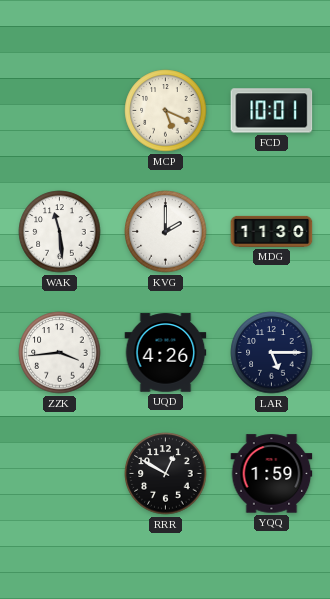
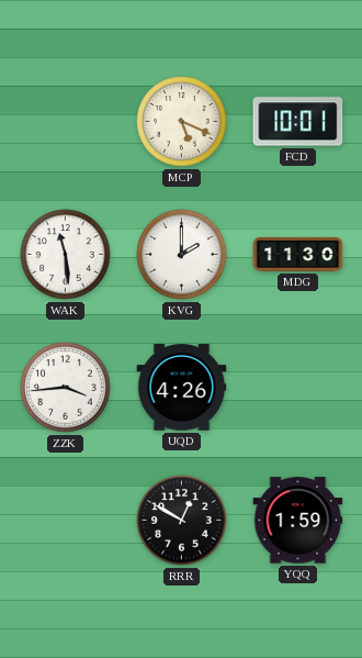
LAR: 5:15 -> none (272, 353)
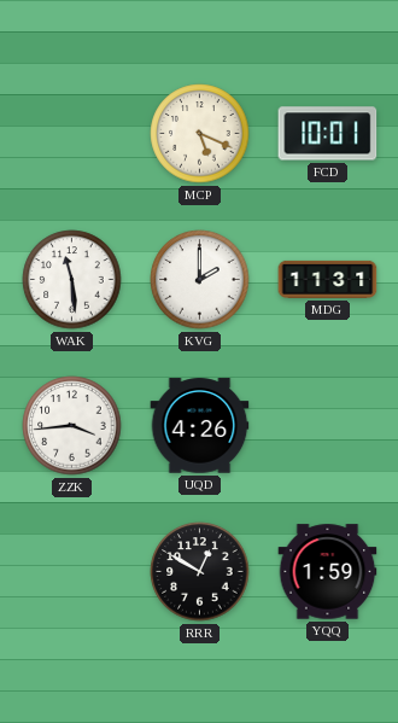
MDG: 11:30 -> 11:31 (328, 279)
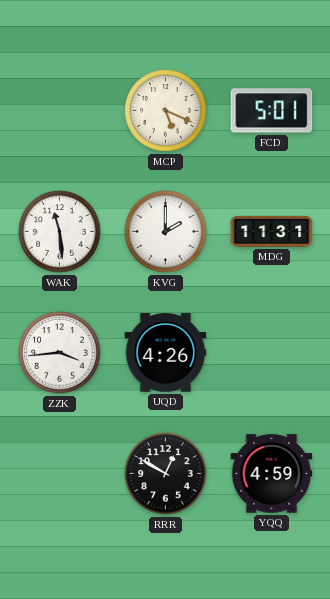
FCD: 10:01 -> 5:01 (272, 111)
YQQ: 1:59 -> 4:59 (272, 474)
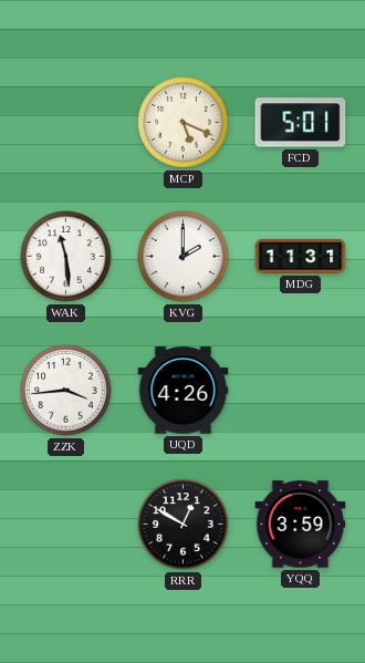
YQQ: 4:59 -> 3:59 (301, 525)
